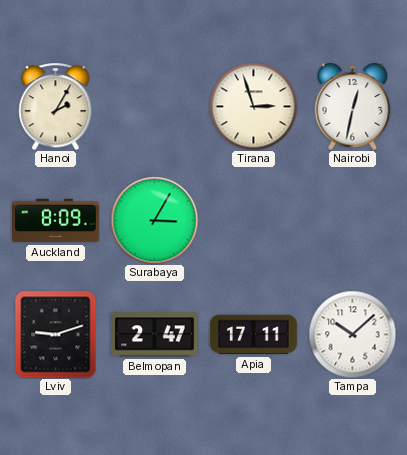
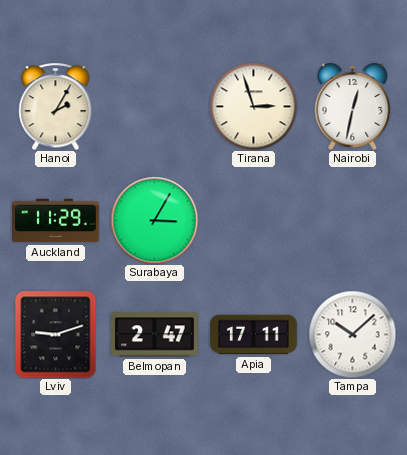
Auckland: 8:09 -> 11:29 (56, 221)
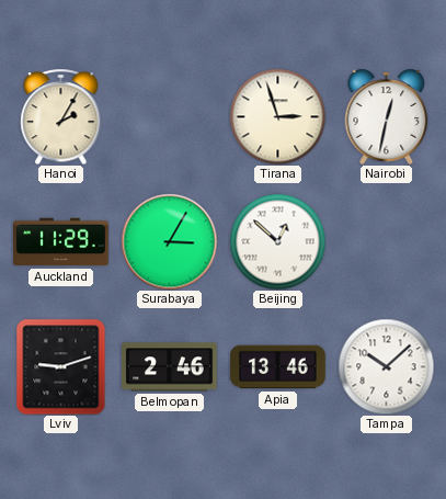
Beijing: none -> 12:52 (277, 241)
Belmopan: 2:47 -> 2:46 (170, 367)
Apia: 17:11 -> 13:46 (278, 367)
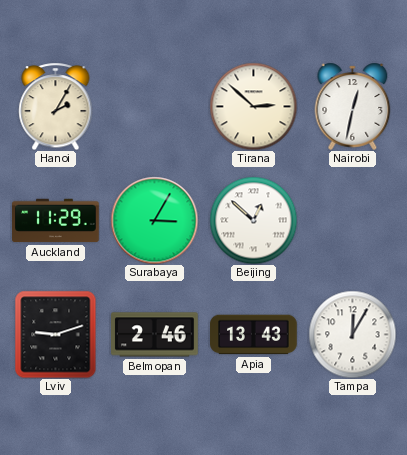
Tirana: 2:57 -> 2:52 (253, 106)
Apia: 13:46 -> 13:43 (254, 335)
Tampa: 10:08 -> 12:05 (352, 334)
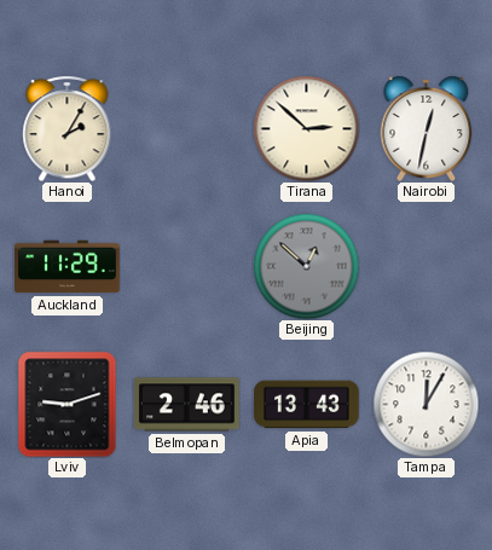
Surabaya: 3:05 -> none (154, 220)
Beijing dial: white -> grey (306, 266)
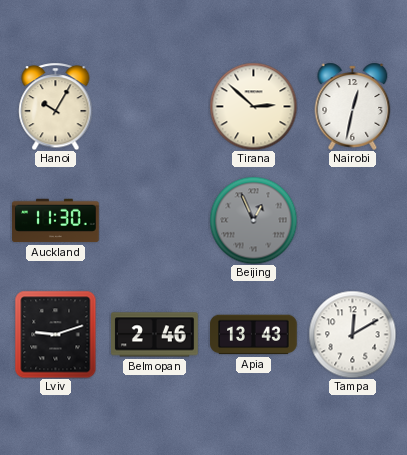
Hanoi: 2:05 -> 10:05 (56, 106)
Auckland: 11:29 -> 11:30 (56, 221)
Beijing: 12:52 -> 12:56 (253, 220)
Tampa: 12:05 -> 12:10 (352, 334)
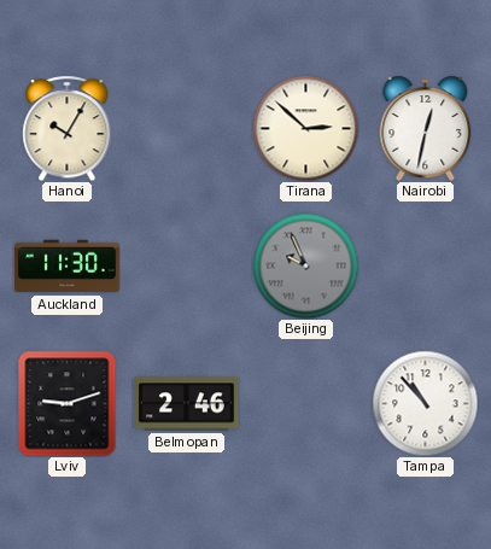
Beijing: 12:56 -> 9:56 (305, 265)
Apia: 13:43 -> none (254, 335)
Tampa: 12:10 -> 10:53 (425, 403)
